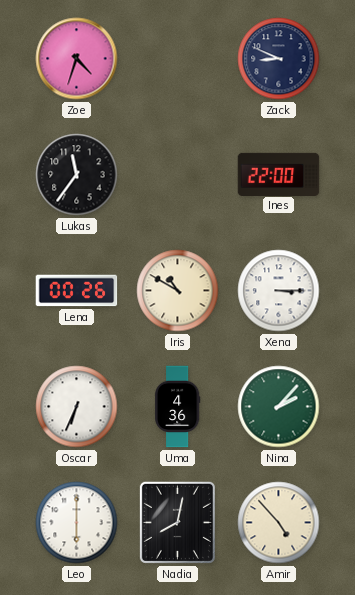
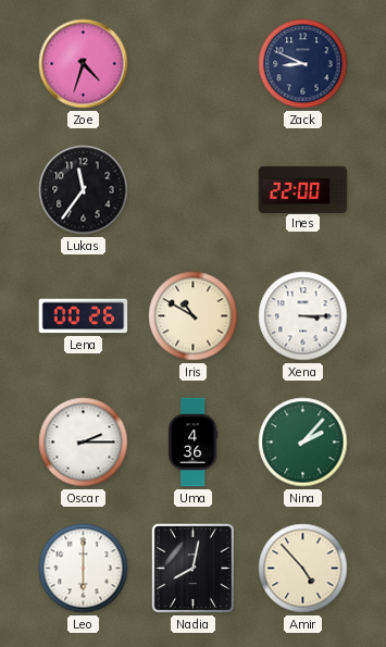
Oscar: 6:34 -> 2:15 (84, 443)
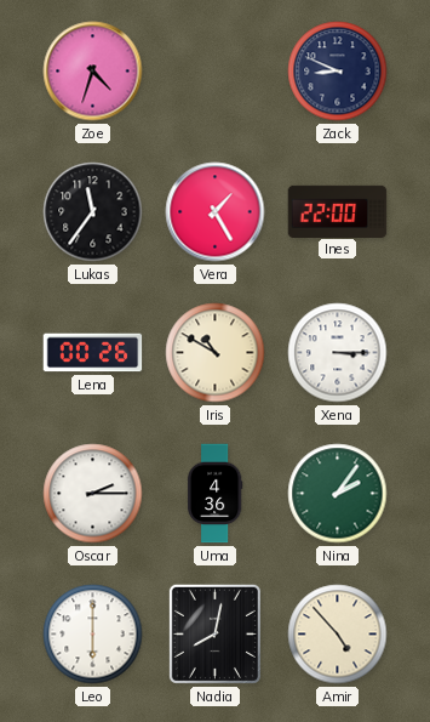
Vera: none -> 1:25 (216, 212)
Nina: 2:07 -> 2:06 (338, 494)
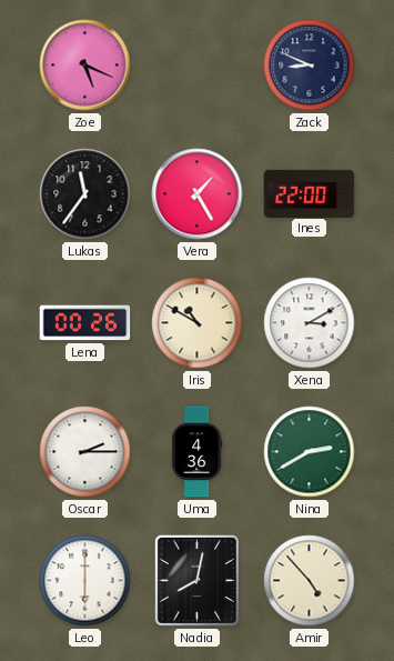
Zoe: 4:33 -> 5:19 (85, 66)
Xena: 3:15 -> 3:10 (310, 323)
Nina: 2:06 -> 2:40 (310, 452)
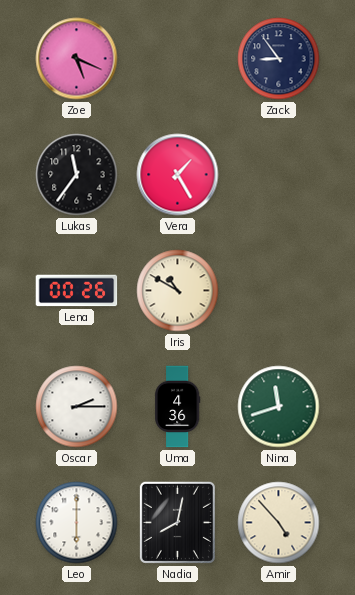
Zack: 8:49 -> 8:54 (279, 59)
Ines: 22:00 -> none (310, 193)
Xena: 3:10 -> none (310, 323)
Nina: 2:40 -> 11:42 (279, 407)
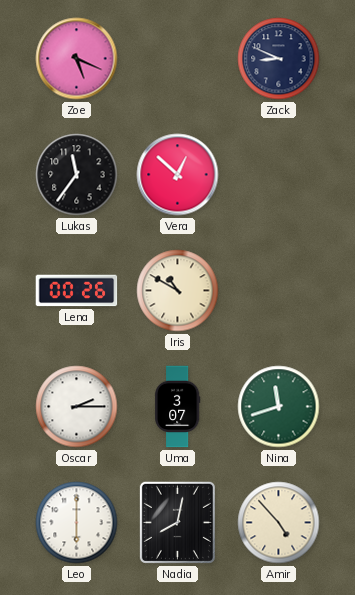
Zack: 8:54 -> 8:49 (279, 59)
Vera: 1:25 -> 12:52 (178, 175)
Uma: 4:36 -> 3:07 (177, 407)
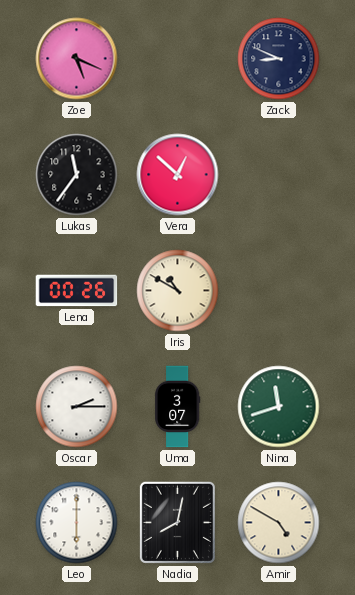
Amir: 4:53 -> 4:50 (279, 523)
